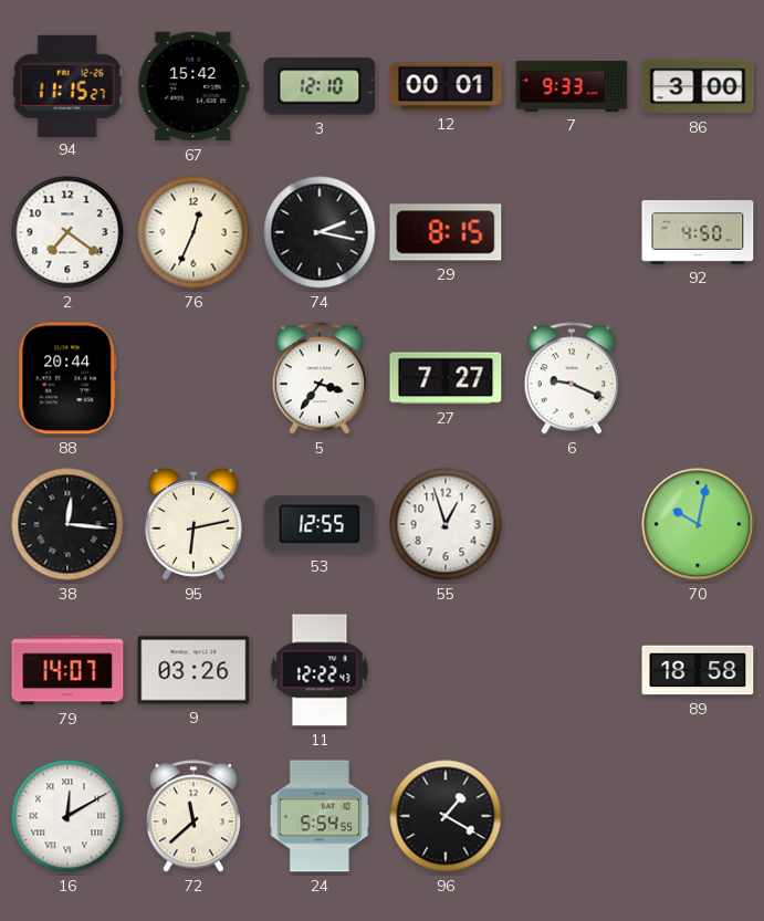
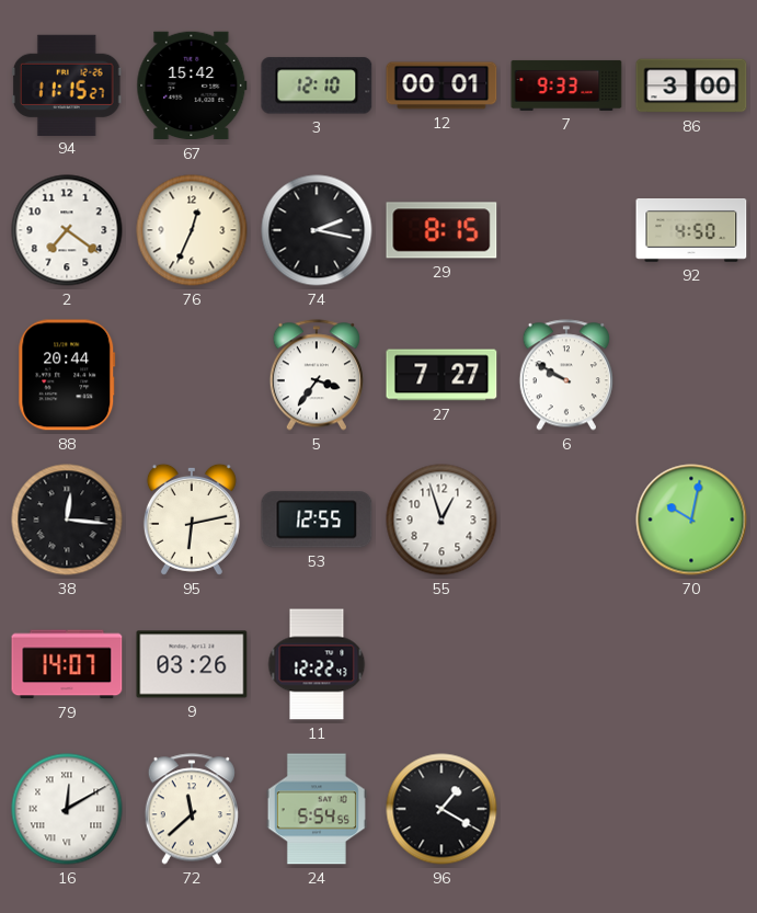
6: 9:19 -> 9:50 (566, 375)
89: 18:58 -> none (698, 670)
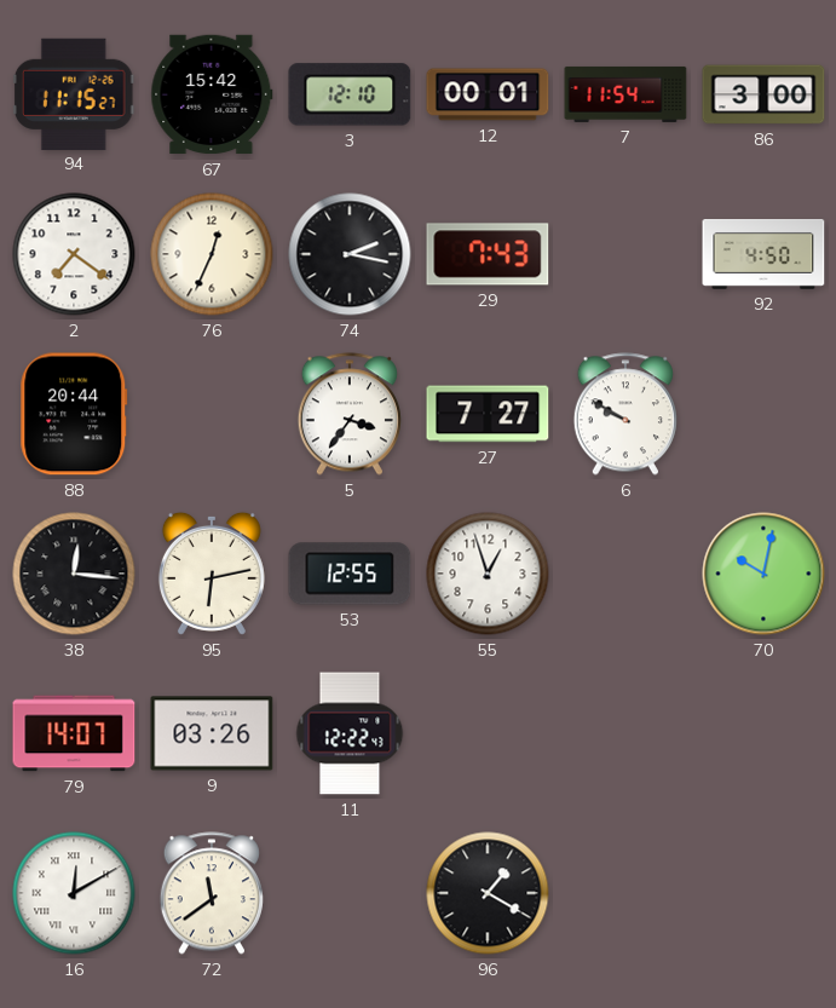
7: 9:33 -> 11:54 (625, 94)
29: 8:15 -> 7:43 (488, 254)
72: 11:38 -> 11:39 (212, 893)
24: 5:54 -> none (317, 809)
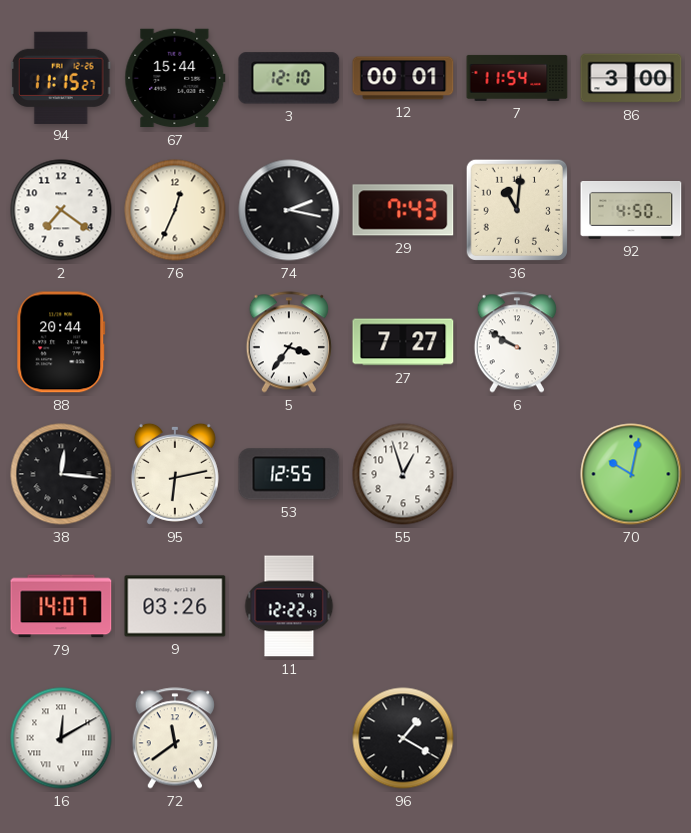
67: 15:42 -> 15:44 (175, 78)
36: none -> 11:01 (516, 210)
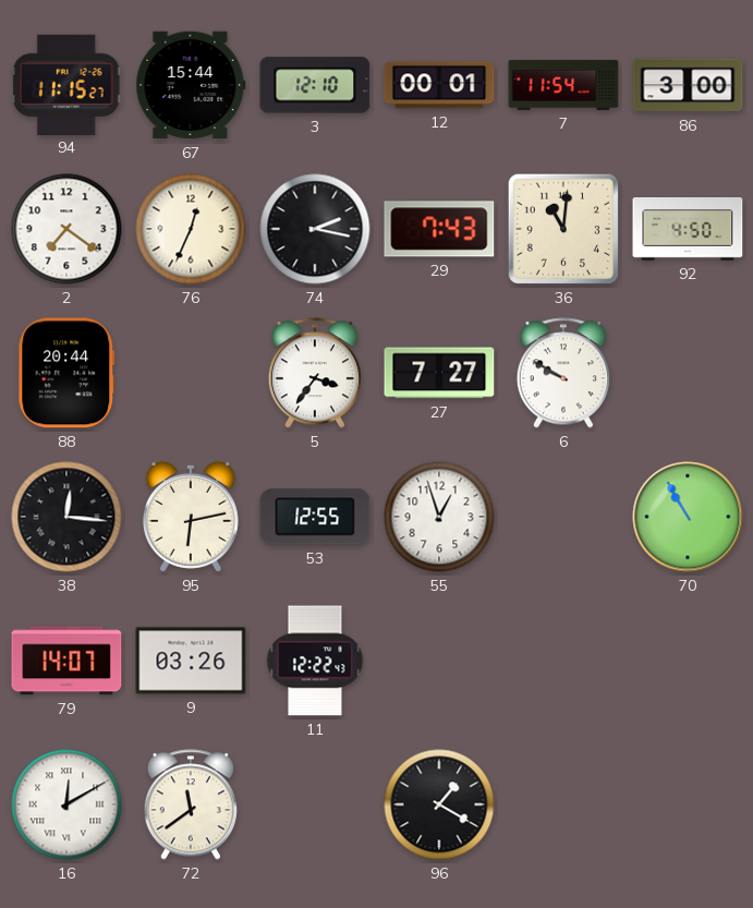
70: 10:02 -> 10:55 (688, 517)
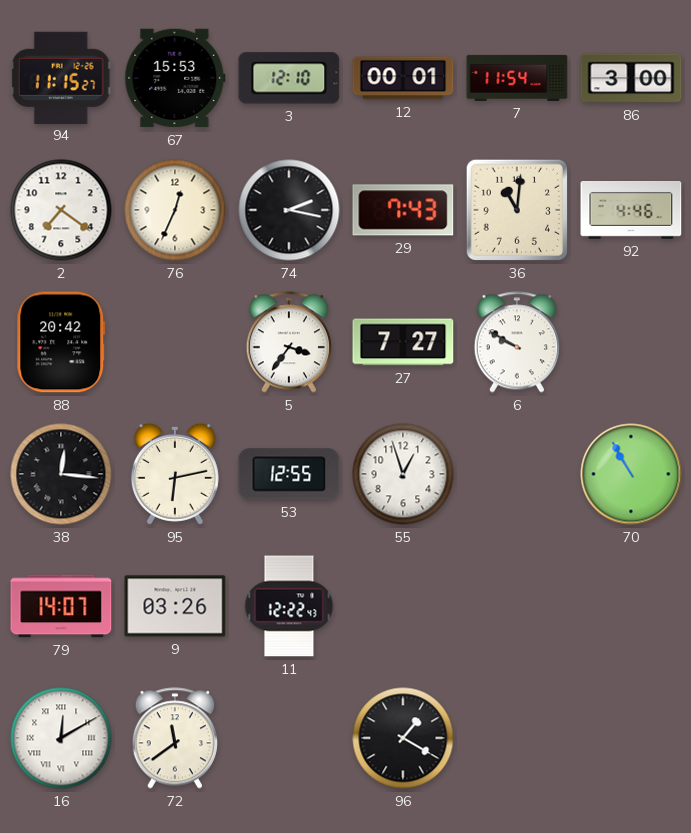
67: 15:44 -> 15:53 (175, 78)
92: 4:50 -> 4:46 (631, 211)
88: 20:44 -> 20:42 (61, 342)
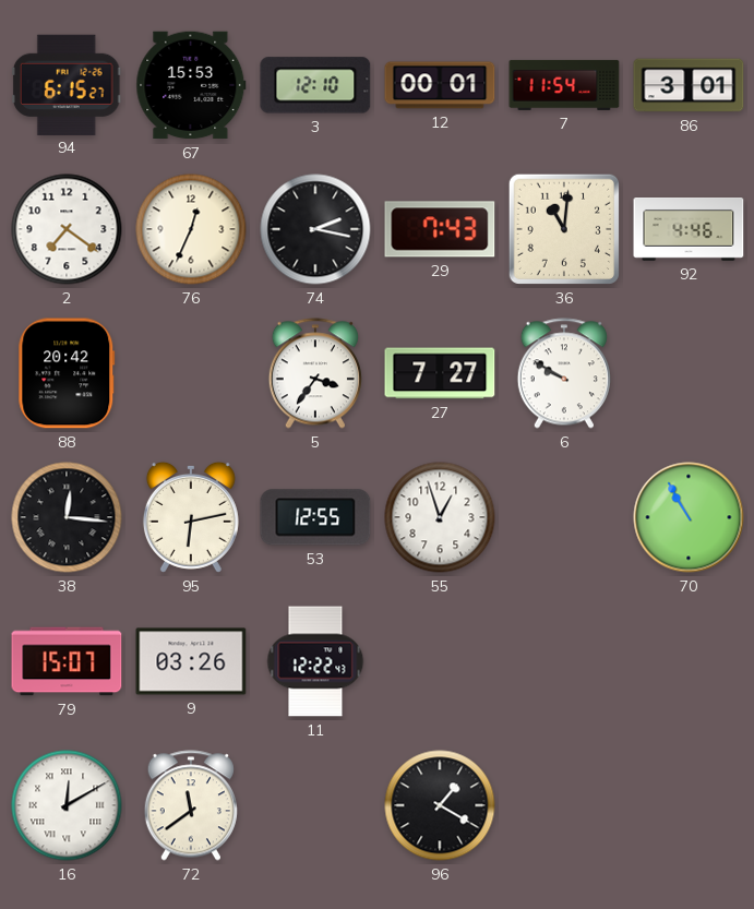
94: 11:15 -> 6:15 (67, 84)
86: 3:00 -> 3:01 (689, 85)
79: 14:07 -> 15:07 (67, 661)
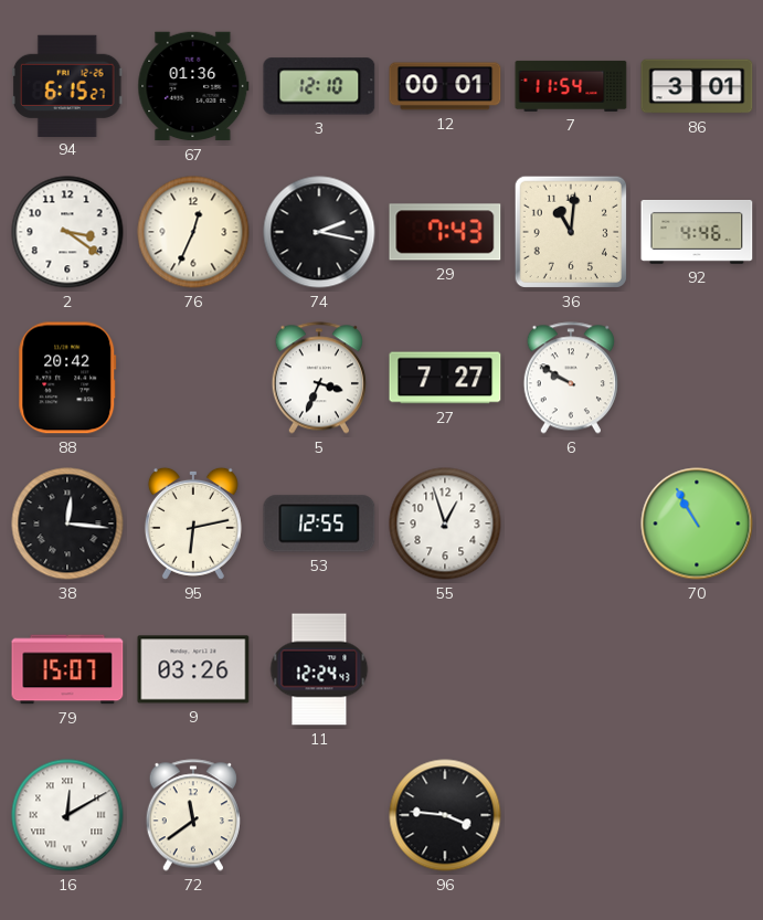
67: 15:53 -> 01:36 (193, 86)
2: 7:21 -> 3:21 (67, 232)
5: 3:36 -> 3:34 (319, 378)
11: 12:22 -> 12:24 (319, 669)
96: 1:20 -> 3:46 (445, 815)
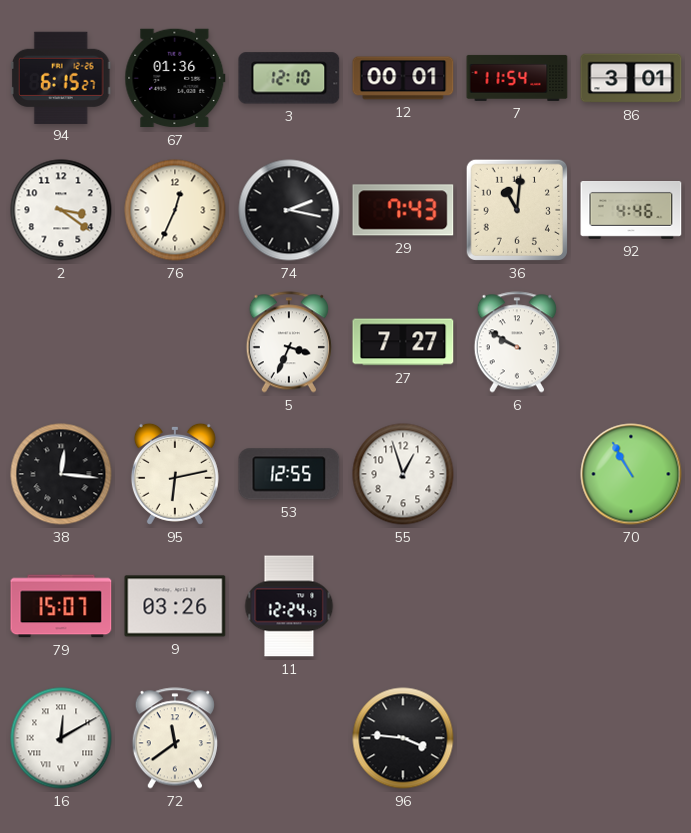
88: 20:42 -> none (67, 378)
